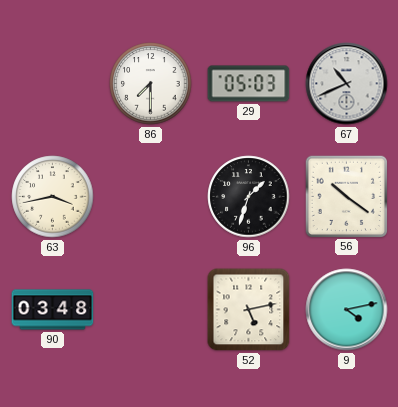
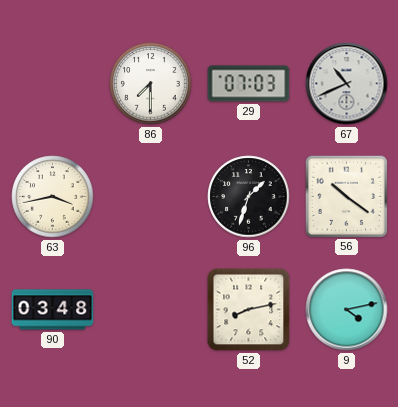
29: 05:03 -> 07:03 (249, 84)
52: 5:13 -> 8:13 (249, 310)
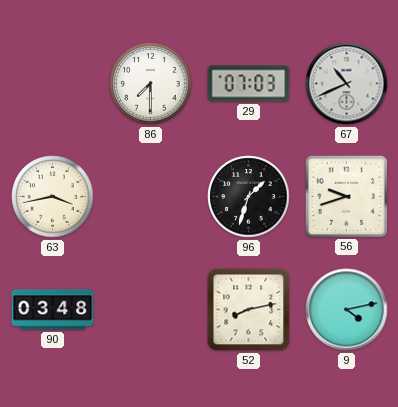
56: 10:21 -> 9:42 (346, 196)
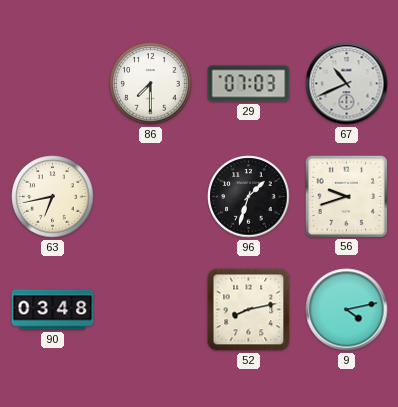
63: 3:43 -> 6:43 (53, 197)
